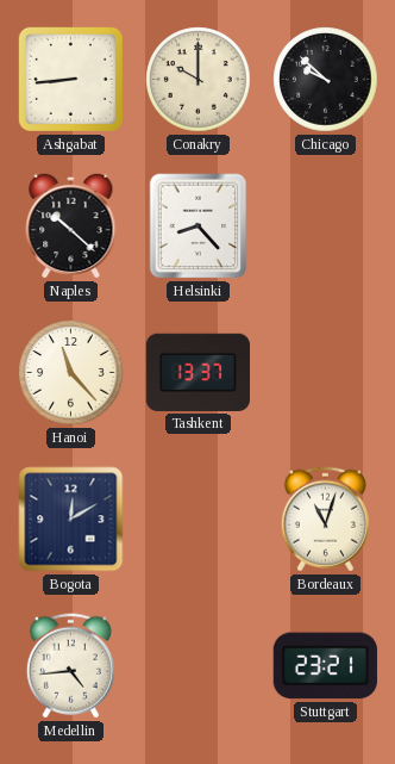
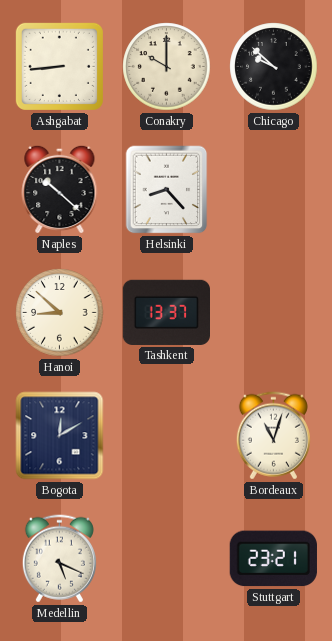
Hanoi: 11:23 -> 8:52 (60, 313)
Medellin: 4:44 -> 5:19 (59, 559)
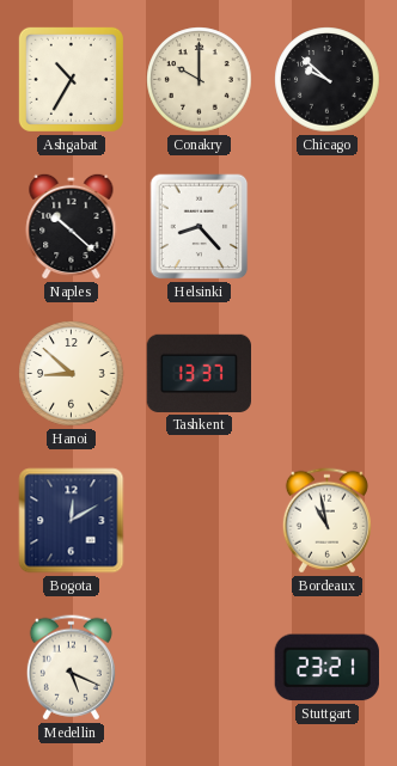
Ashgabat: 8:44 -> 10:35 (71, 79)
Bordeaux: 11:03 -> 10:58 (326, 521)
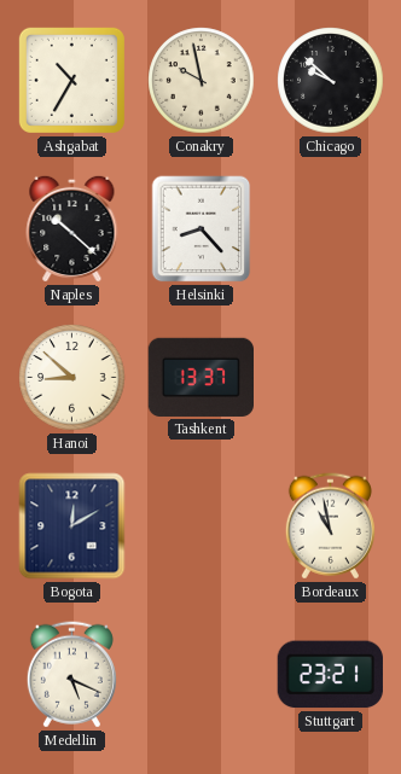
Conakry: 10:00 -> 9:58 (202, 81)
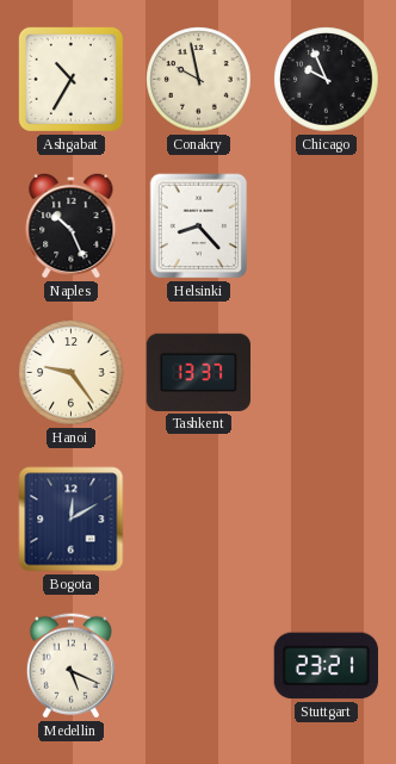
Chicago: 9:52 -> 9:56 (327, 80)
Naples: 10:22 -> 10:26 (72, 225)
Hanoi: 8:52 -> 9:24 (72, 373)
Bordeaux: 10:58 -> none (330, 526)
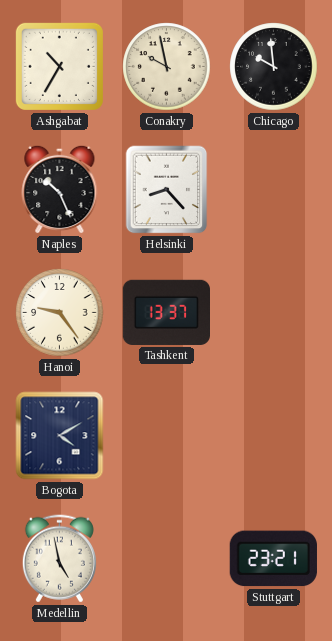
Chicago: 9:56 -> 9:59 (274, 67)
Bogota: 12:10 -> 4:10 (60, 436)
Medellin: 5:19 -> 4:58 (59, 559)
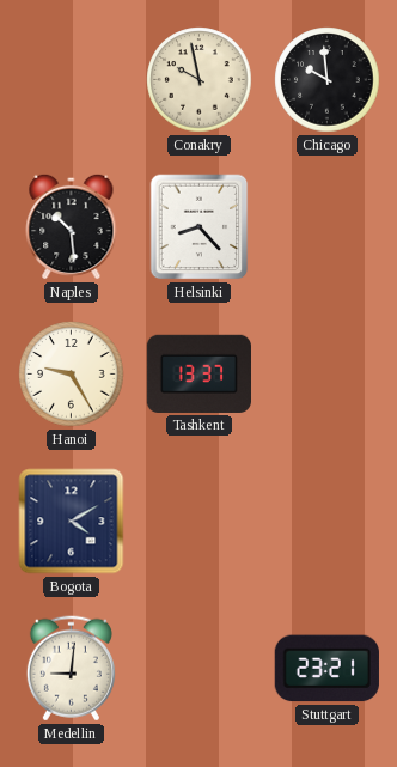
Ashgabat: 10:35 -> none (59, 66)
Naples: 10:26 -> 10:29 (72, 226)
Hanoi: 9:24 -> 9:25 (72, 375)
Medellin: 4:58 -> 9:01 (71, 669)
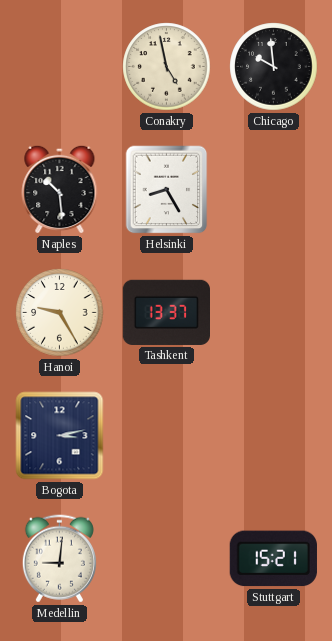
Conakry: 9:58 -> 4:58 (167, 67)
Helsinki: 8:23 -> 8:25 (167, 190)
Bogota: 4:10 -> 3:13 (60, 436)
Stuttgart: 23:21 -> 15:21 (273, 559)
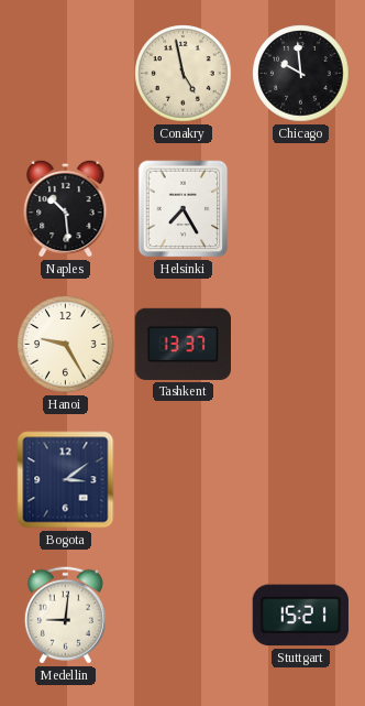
Helsinki: 8:25 -> 7:25 (184, 209)
Bogota: 3:13 -> 3:09 (66, 480)
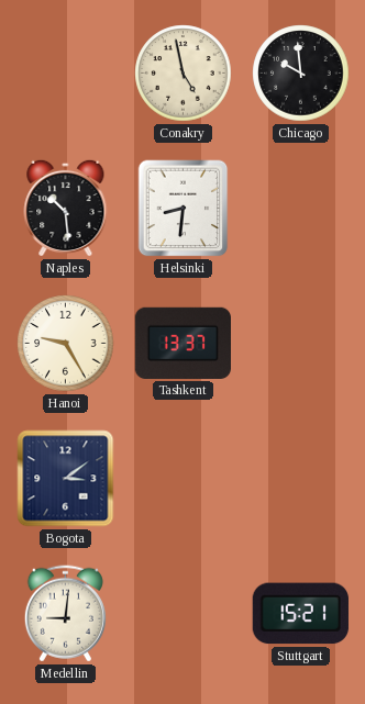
Helsinki: 7:25 -> 8:31 (184, 209)
